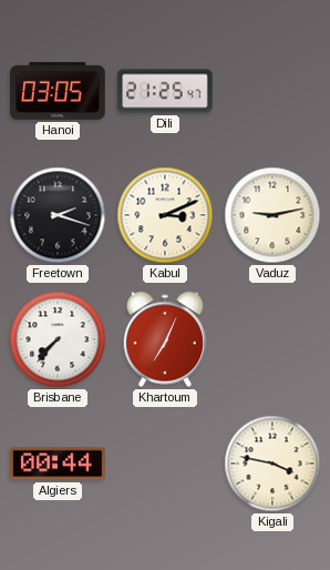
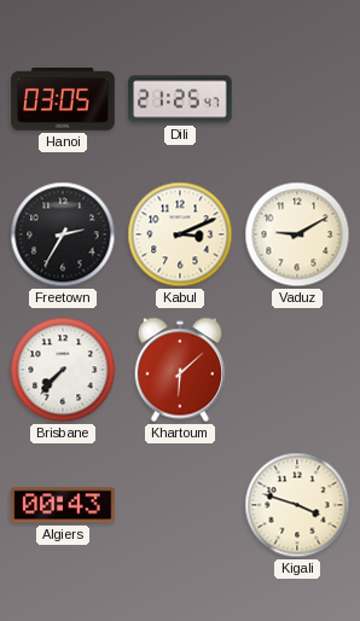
Freetown: 2:18 -> 2:35 (63, 234)
Vaduz: 9:13 -> 9:10 (297, 234)
Khartoum: 7:04 -> 6:08 (180, 370)
Algiers: 00:44 -> 00:43 (63, 505)
Kigali: 3:47 -> 3:48 (297, 505)
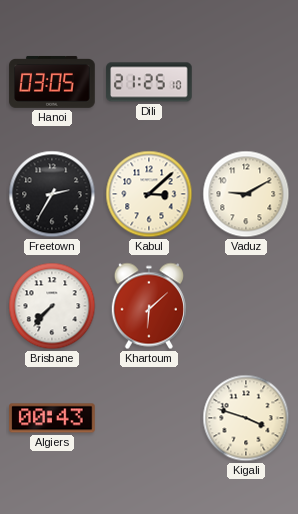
Dili: 21:25:47 -> 21:25:10 (149, 82)
Kabul: 3:11 -> 3:08 (149, 194)
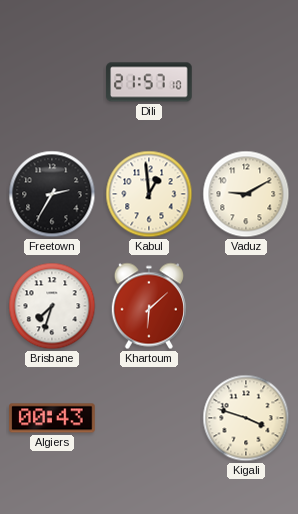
Hanoi: 03:05 -> none (52, 82)
Dili: 21:25 -> 21:57 (149, 82)
Kabul: 3:08 -> 12:59 (149, 194)
Brisbane: 7:37 -> 7:33 (52, 306)
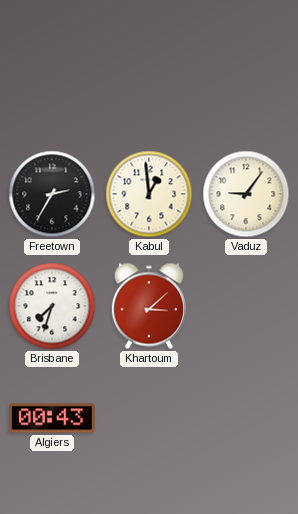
Dili: 21:57 -> none (149, 82)
Vaduz: 9:10 -> 9:06 (246, 194)
Khartoum: 6:08 -> 3:08 (149, 306)
Kigali: 3:48 -> none (246, 418)
